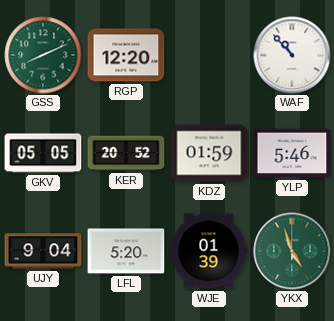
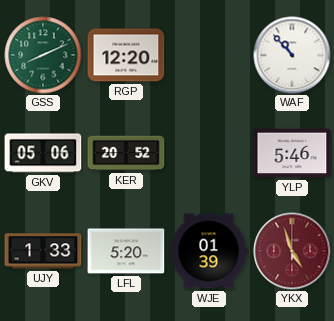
GKV: 05:05 -> 05:06 (43, 153)
KDZ: 01:59 -> none (209, 153)
UJY: 9:04 -> 1:33 (43, 251)
YKX dial: green -> burgundy (292, 251)
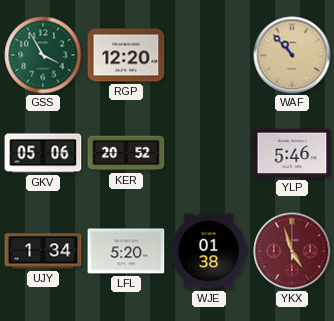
GSS: 8:11 -> 3:55 (43, 55)
WAF dial: white -> champagne (292, 55)
UJY: 1:33 -> 1:34 (43, 251)
WJE: 01:39 -> 01:38 (209, 251)
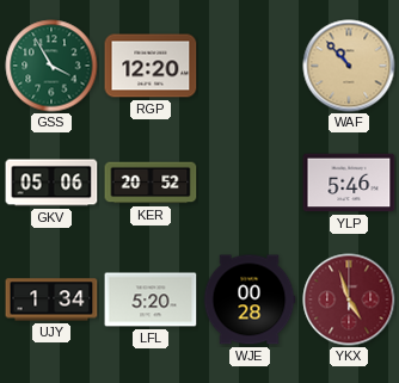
WJE: 01:38 -> 00:28 (250, 299)
